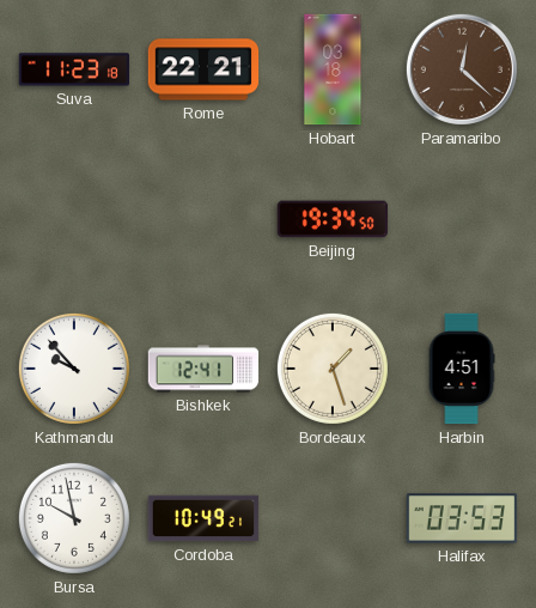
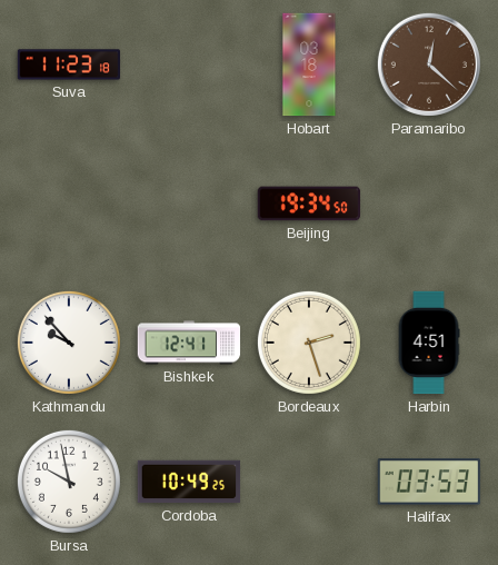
Rome: 22:21 -> none (203, 69)
Bordeaux: 1:27 -> 2:27 (309, 343)
Cordoba: 10:49:21 -> 10:49:25 (189, 482)
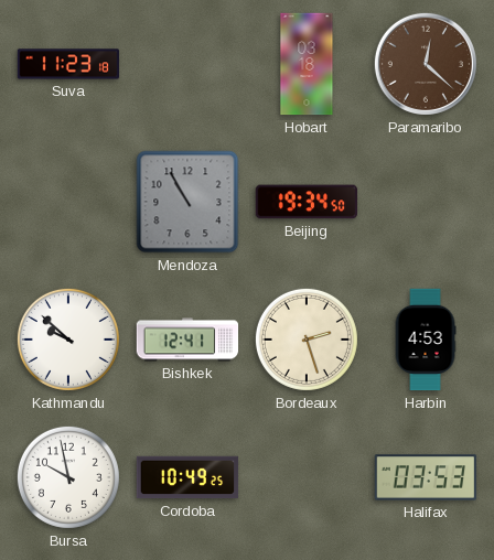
Mendoza: none -> 10:55 (187, 202)
Kathmandu: 9:53 -> 9:52 (68, 340)
Harbin: 4:51 -> 4:53 (426, 340)
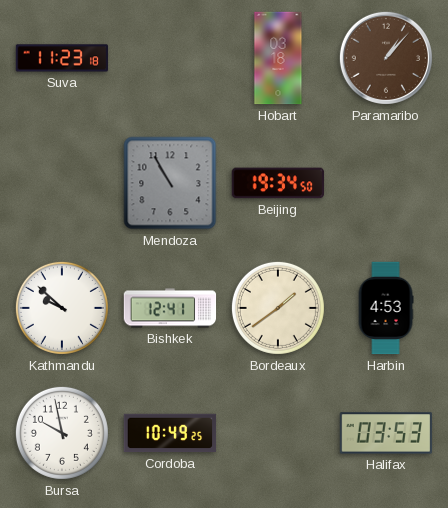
Paramaribo: 12:22 -> 1:07 (386, 58)
Bordeaux: 2:27 -> 1:39 (278, 308)
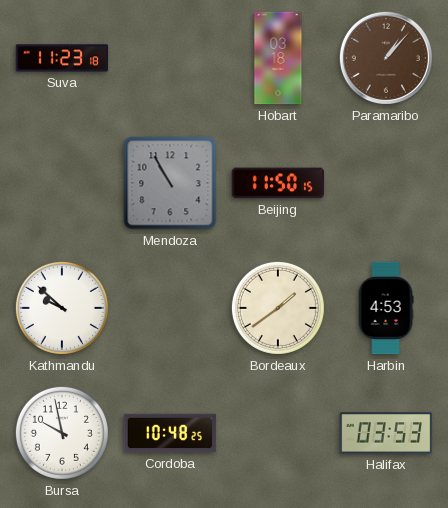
Beijing: 19:34 -> 11:50 (278, 183)
Bishkek: 12:41 -> none (170, 308)
Cordoba: 10:49 -> 10:48 (170, 433)
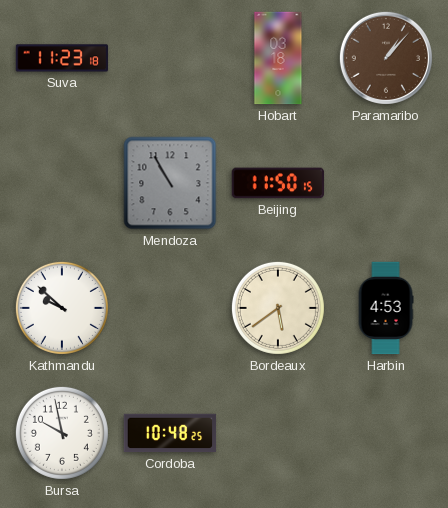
Bordeaux: 1:39 -> 5:39 (278, 308)
Halifax: 03:53 -> none (386, 433)
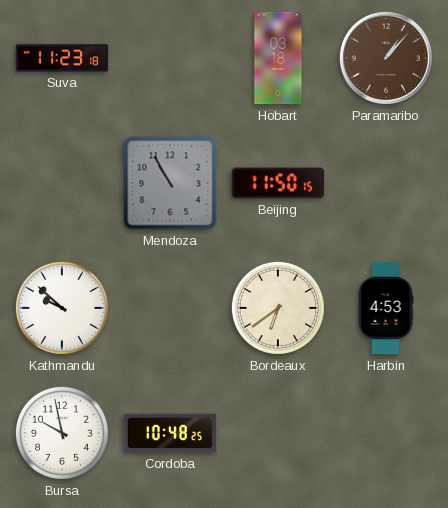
Bordeaux: 5:39 -> 6:39 (278, 308)
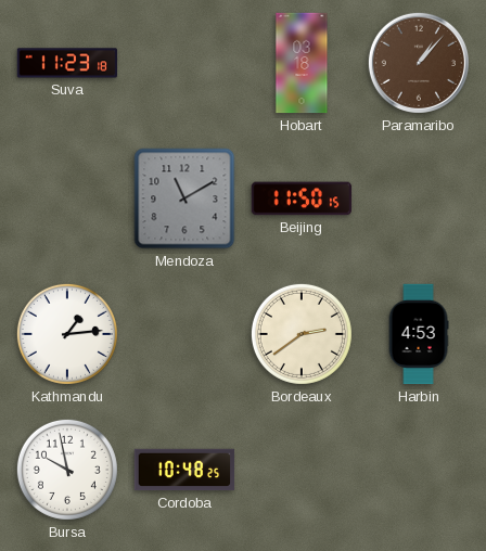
Mendoza: 10:55 -> 11:10 (184, 198)
Kathmandu: 9:52 -> 1:14 (67, 334)
Bordeaux: 6:39 -> 2:39 (302, 334)
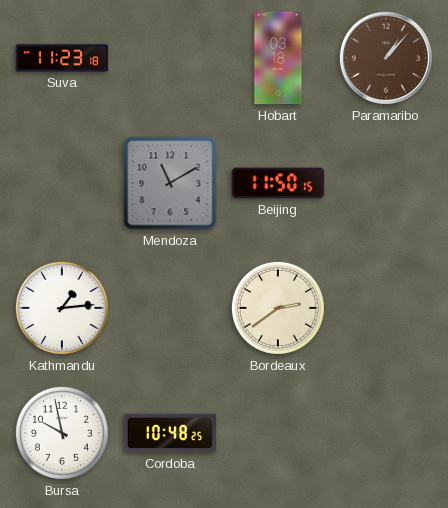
Harbin: 4:53 -> none (419, 334)
